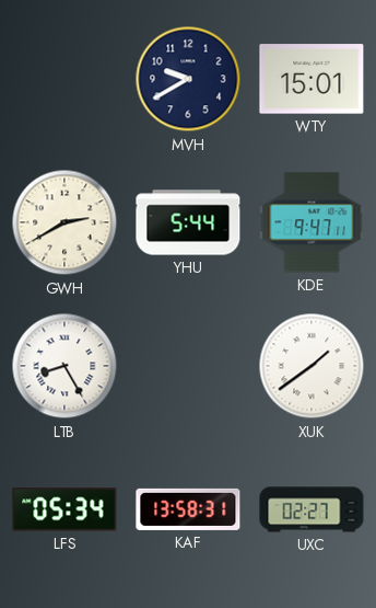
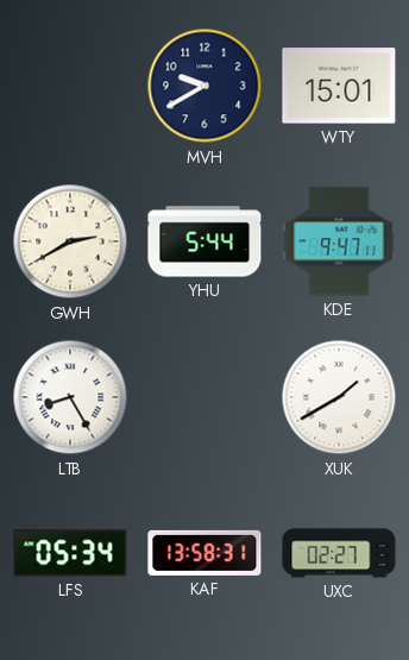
XUK: 1:39 -> 1:40 (339, 397)
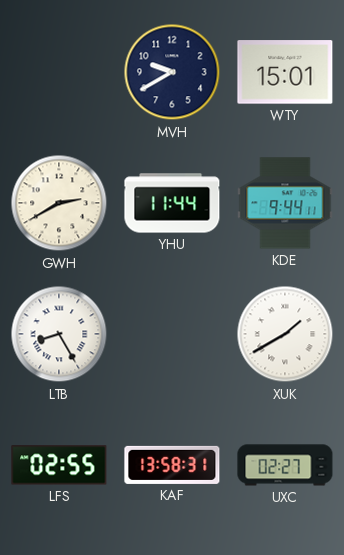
YHU: 5:44 -> 11:44 (172, 203)
KDE: 9:47 -> 9:44 (285, 203)
LFS: 05:34 -> 02:55 (59, 465)
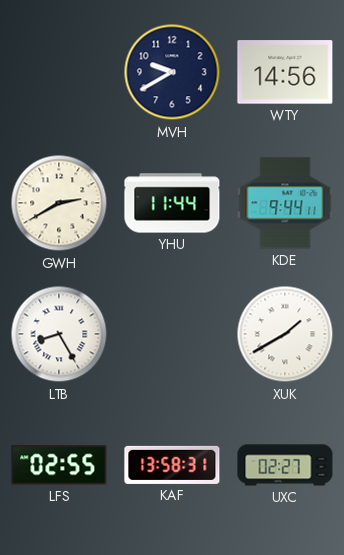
WTY: 15:01 -> 14:56 (285, 72)
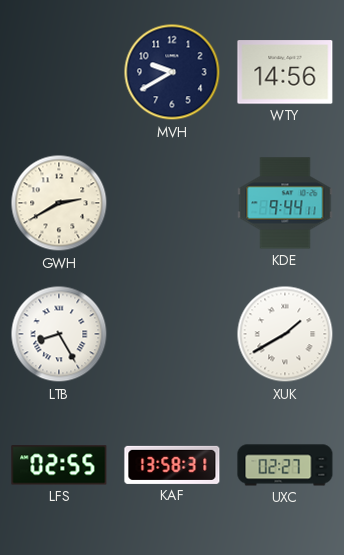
YHU: 11:44 -> none (172, 203)
